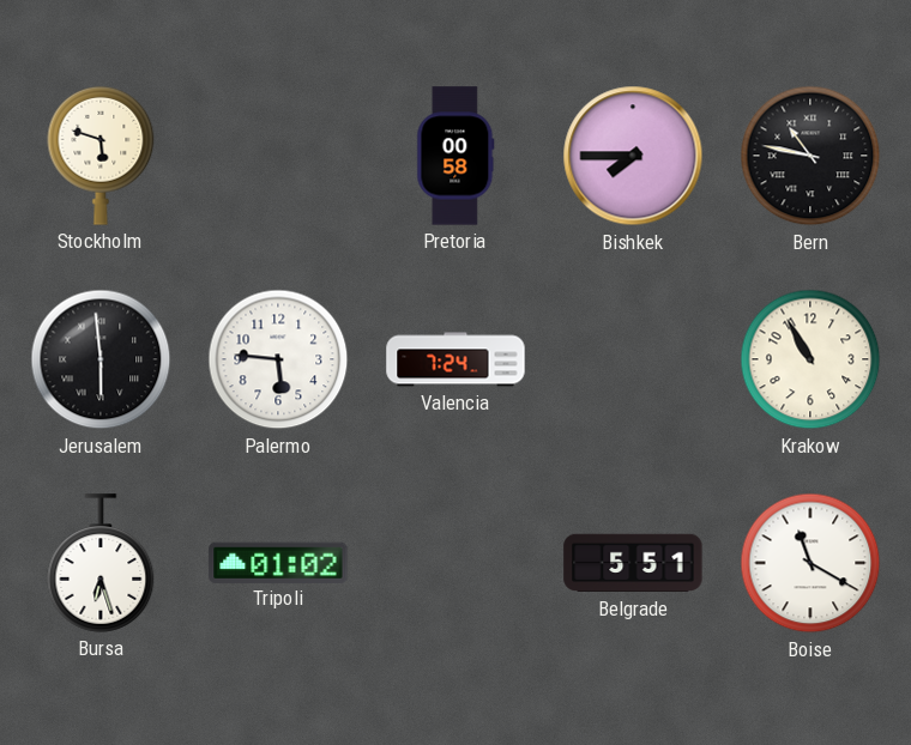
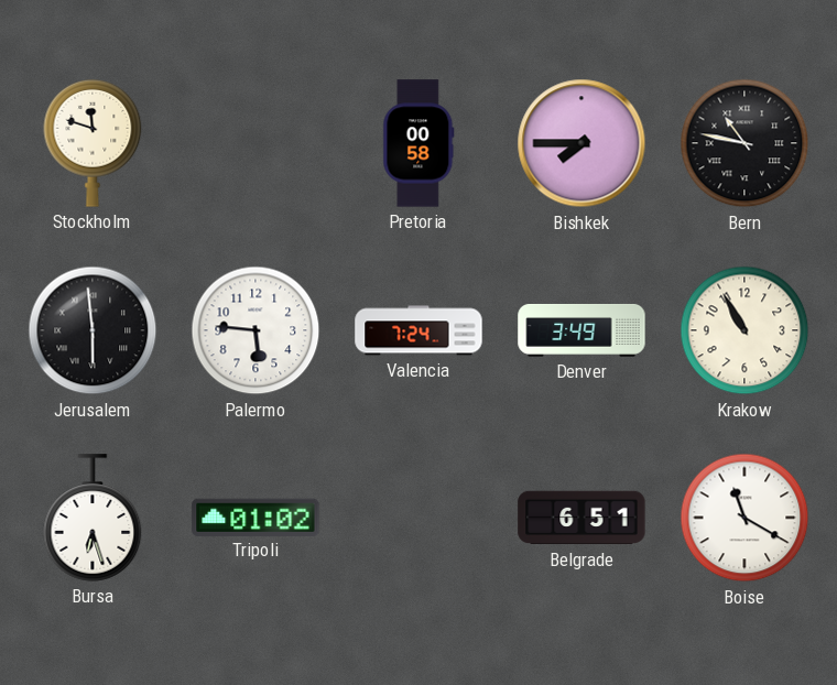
Stockholm: 5:48 -> 11:48 (93, 143)
Denver: none -> 3:49 (581, 330)
Belgrade: 5:51 -> 6:51 (581, 518)
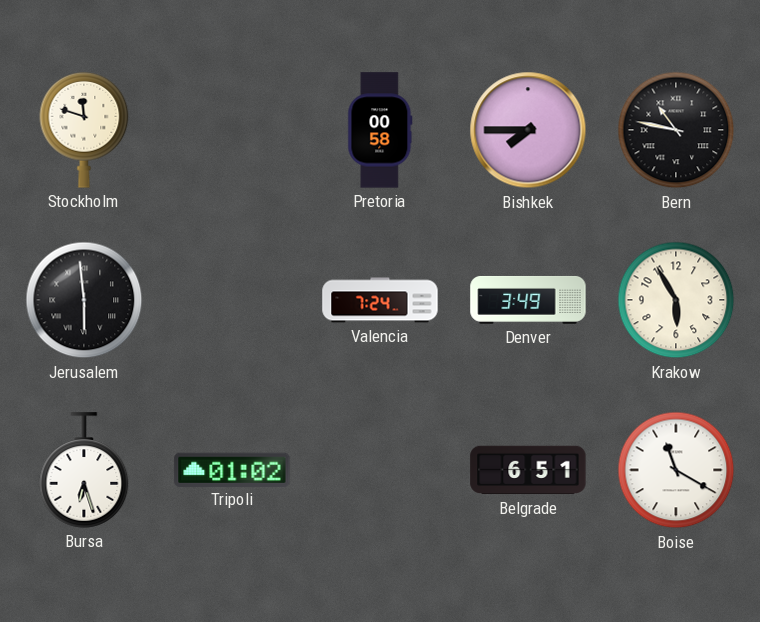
Palermo: 5:46 -> none (256, 330)
Krakow: 10:55 -> 5:55 (676, 300)
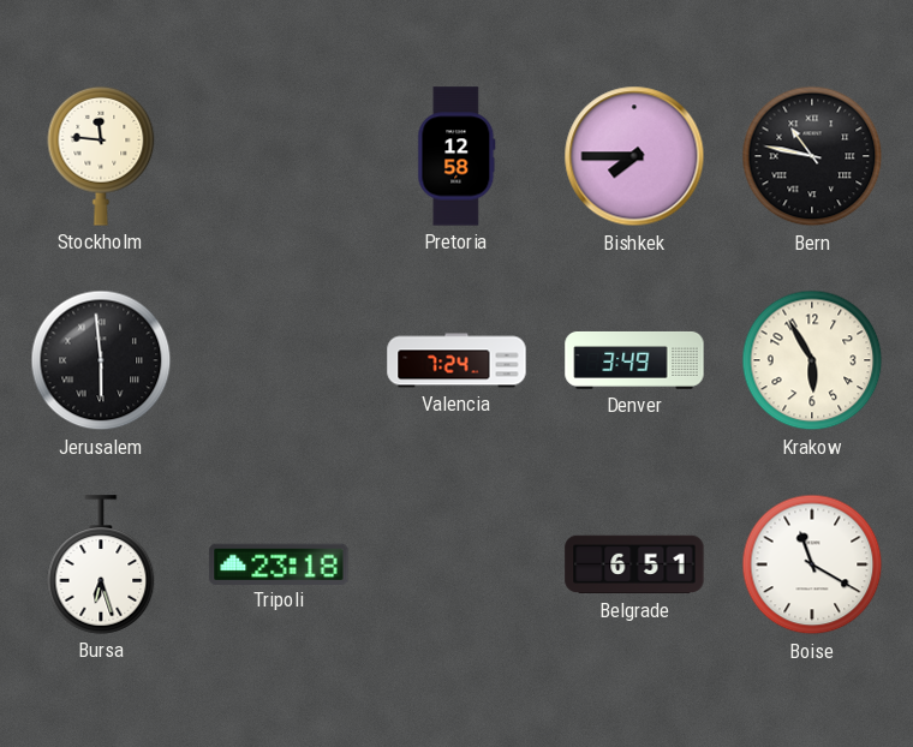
Stockholm: 11:48 -> 11:46 (101, 156)
Pretoria: 00:58 -> 12:58 (456, 156)
Tripoli: 01:02 -> 23:18 (279, 563)
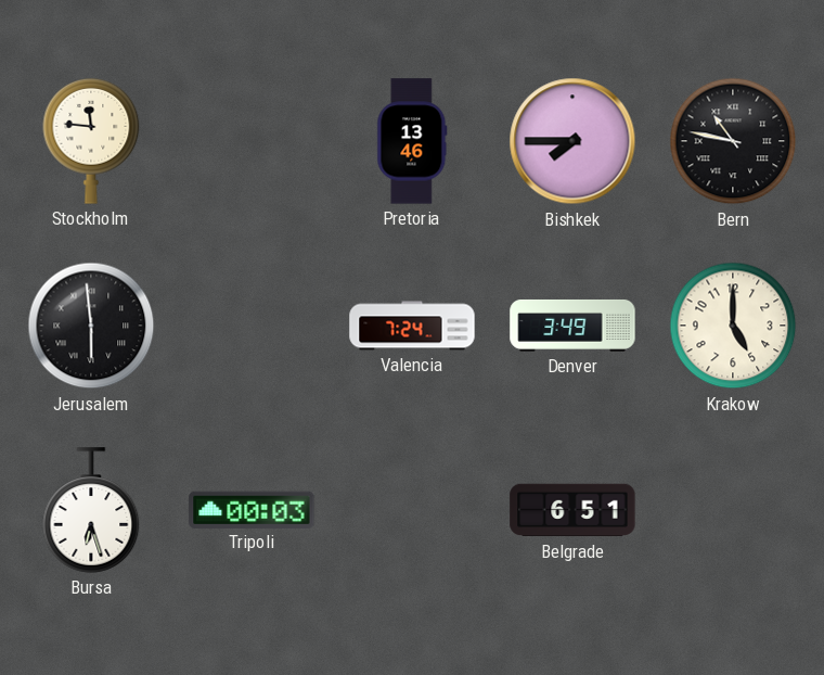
Pretoria: 12:58 -> 13:46 (412, 141)
Krakow: 5:55 -> 5:00 (733, 326)
Tripoli: 23:18 -> 00:03 (252, 509)
Boise: 11:20 -> none (812, 564)
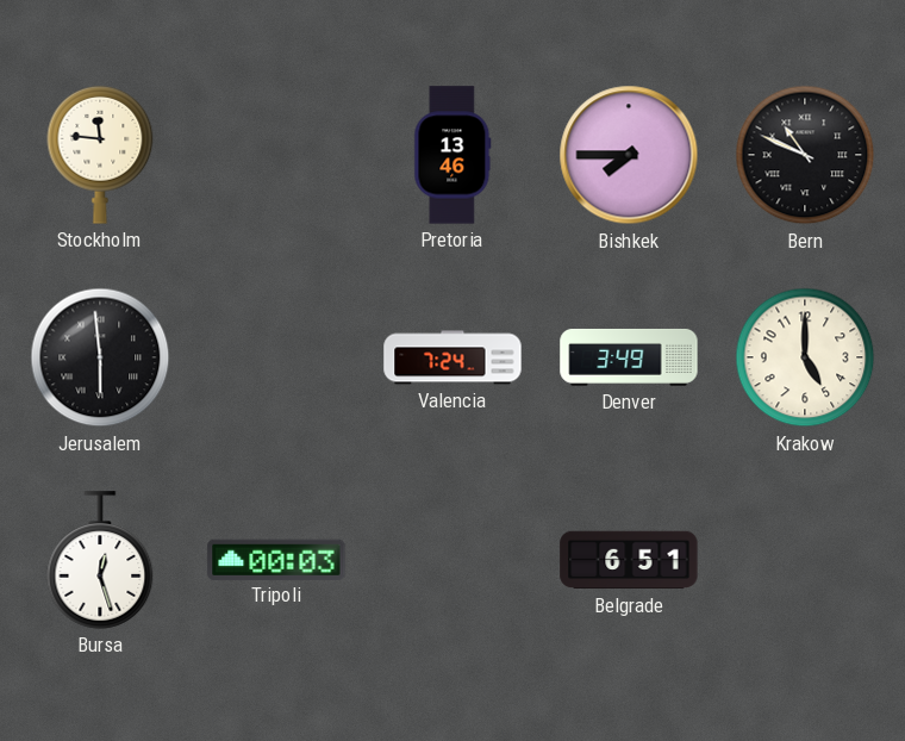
Bern: 10:47 -> 10:49 (805, 155)
Bursa: 6:27 -> 12:27 (100, 560)
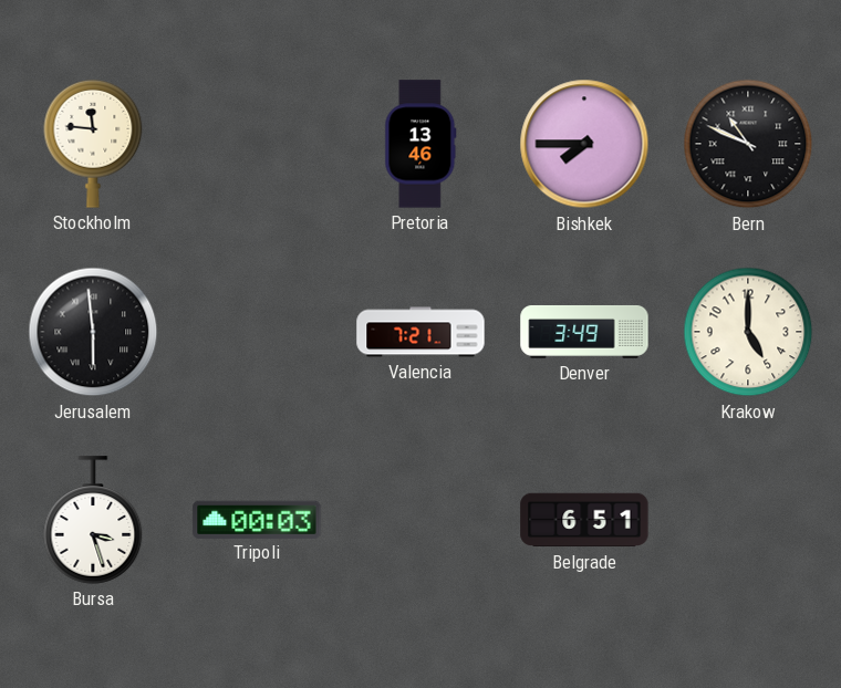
Valencia: 7:24 -> 7:21 (420, 332)
Bursa: 12:27 -> 3:27 (93, 520)
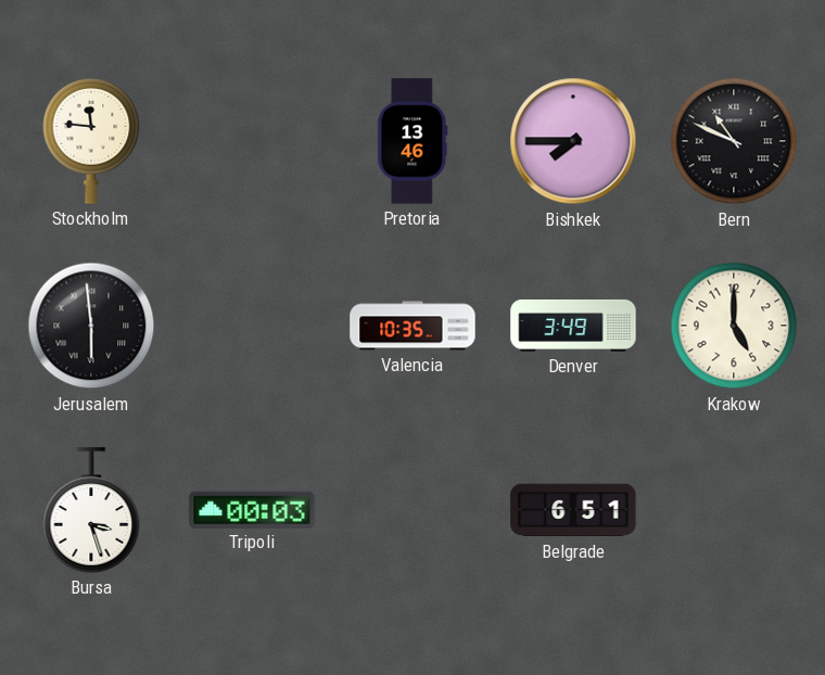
Valencia: 7:21 -> 10:35 (412, 326)
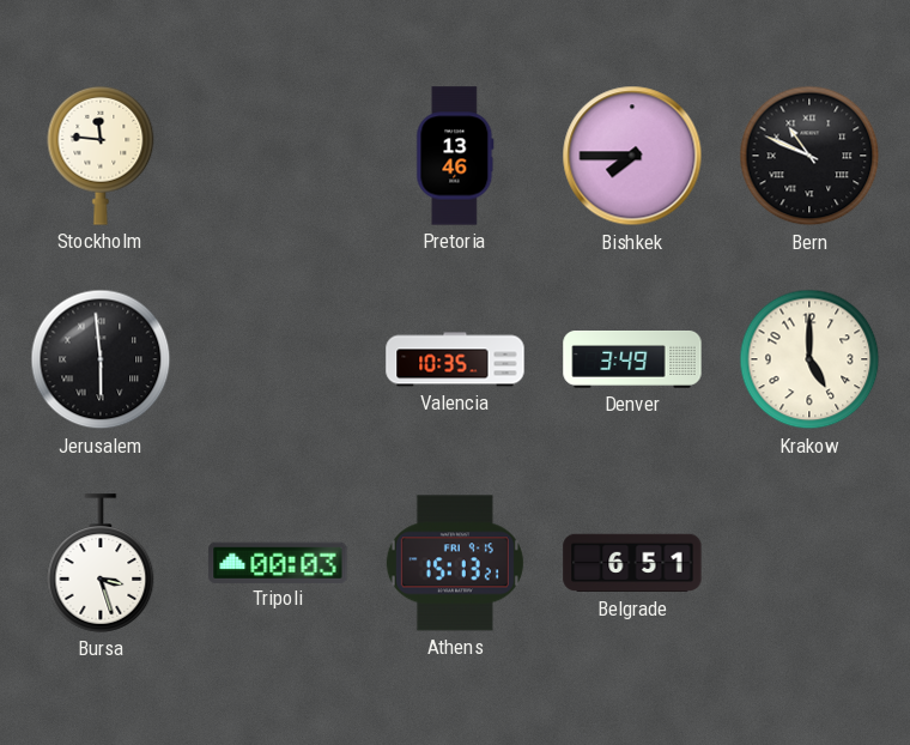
Athens: none -> 15:13 (455, 563)
